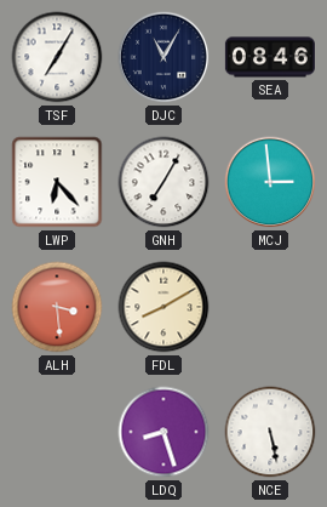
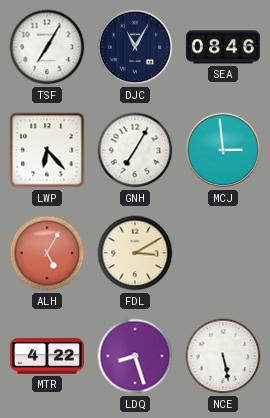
ALH: 3:29 -> 5:05 (47, 253)
FDL: 8:10 -> 3:10 (135, 253)
MTR: none -> 4:22 (47, 356)
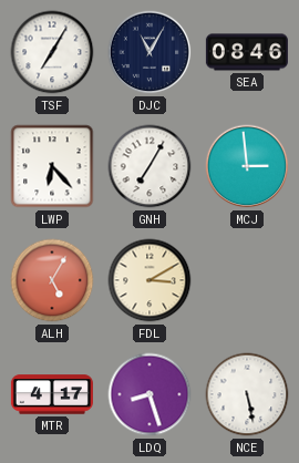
MTR: 4:22 -> 4:17 (52, 394)
